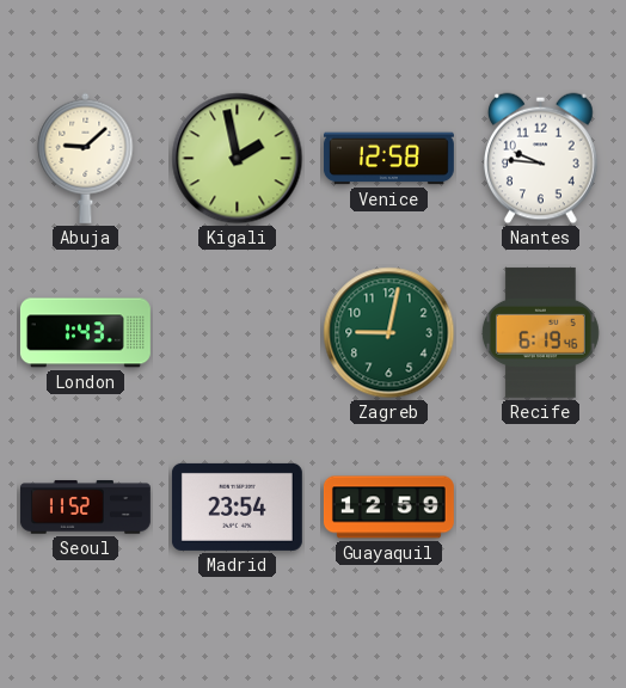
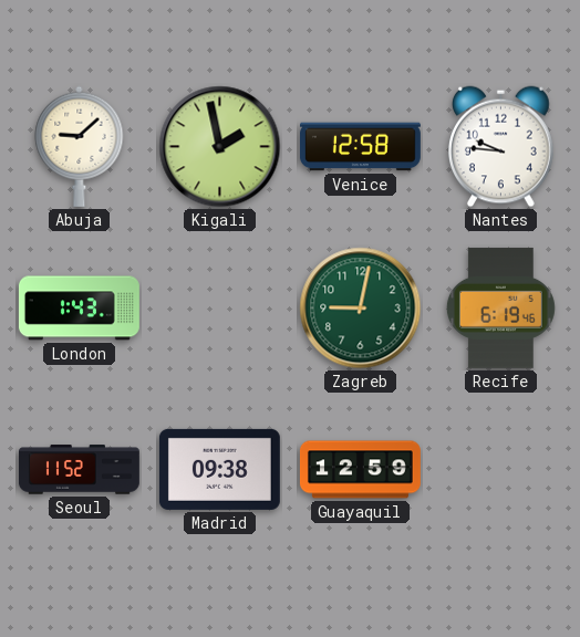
Madrid: 23:54 -> 09:38 (219, 469)
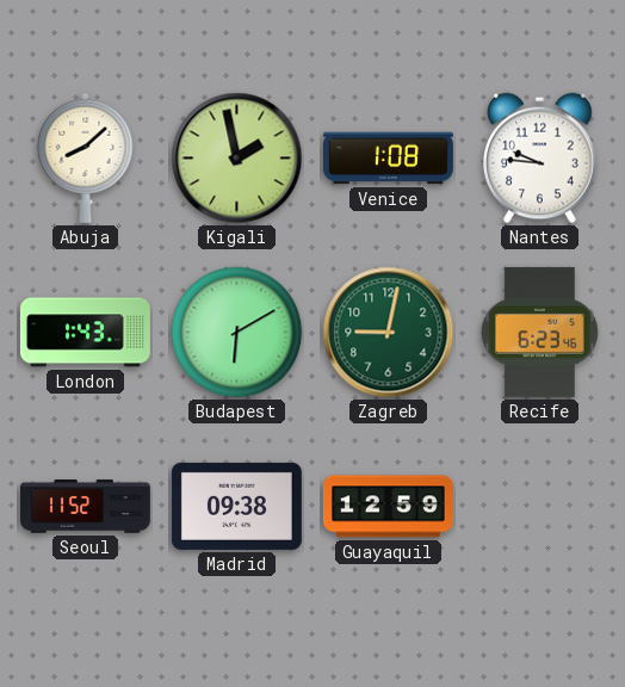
Abuja: 9:08 -> 8:08 (86, 157)
Venice: 12:58 -> 1:08 (388, 159)
Budapest: none -> 6:10 (237, 333)
Recife: 6:19 -> 6:23 (539, 332)
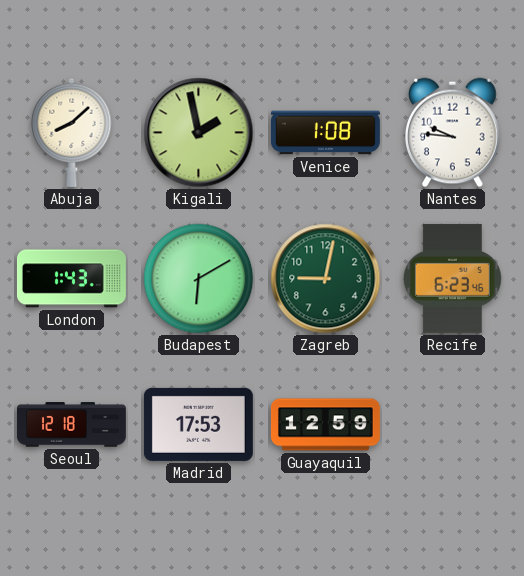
Seoul: 11:52 -> 12:18 (71, 425)
Madrid: 09:38 -> 17:53 (198, 424)
